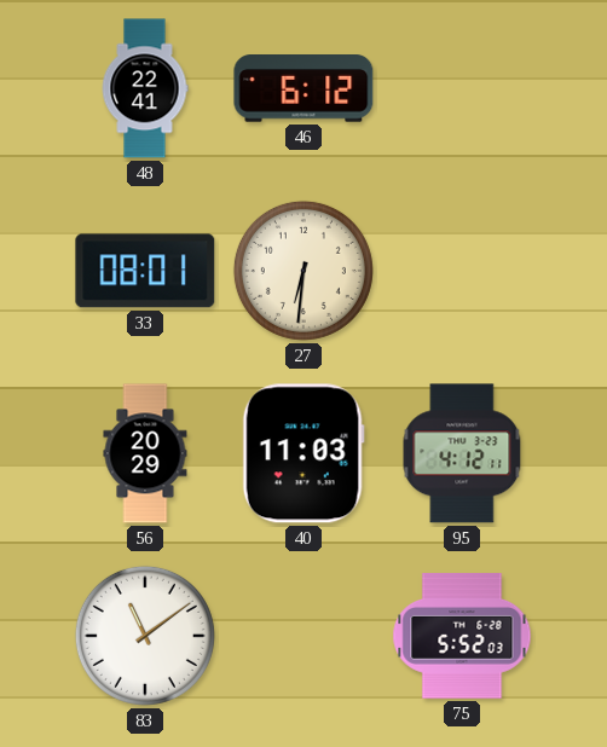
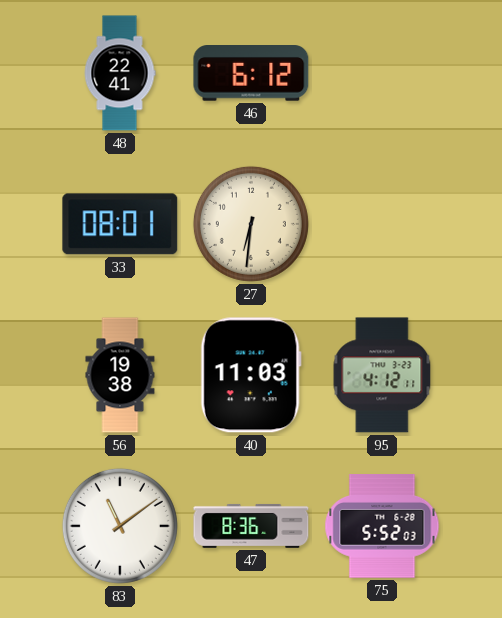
56: 20:29 -> 19:38 (120, 375)
47: none -> 8:36 (251, 526)
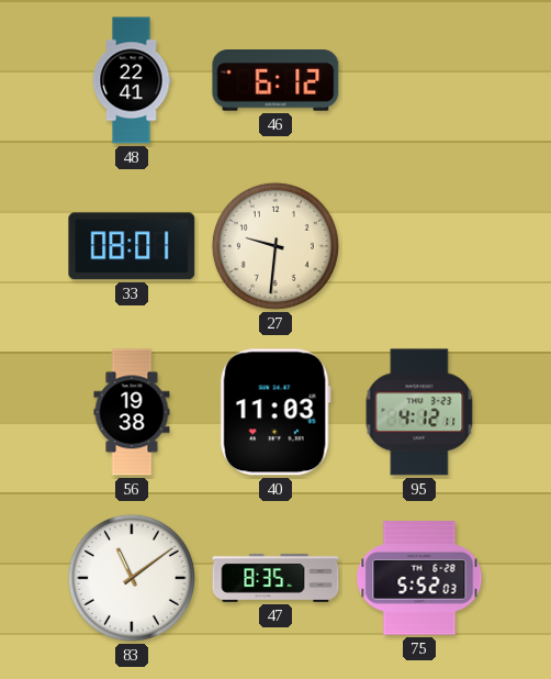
27: 6:31 -> 9:31 (275, 246)
47: 8:36 -> 8:35 (275, 578)
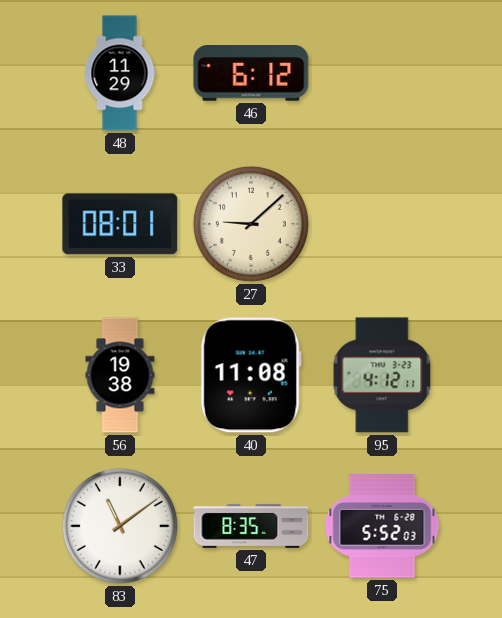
48: 22:41 -> 11:29 (120, 73)
27: 9:31 -> 9:08 (251, 224)
40: 11:03 -> 11:08 (251, 375)
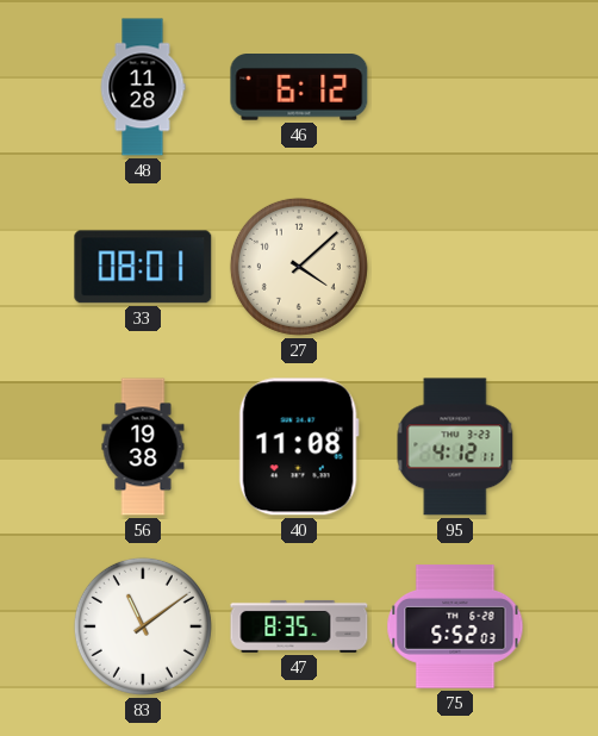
48: 11:29 -> 11:28 (143, 87)
27: 9:08 -> 4:08 (299, 267)
